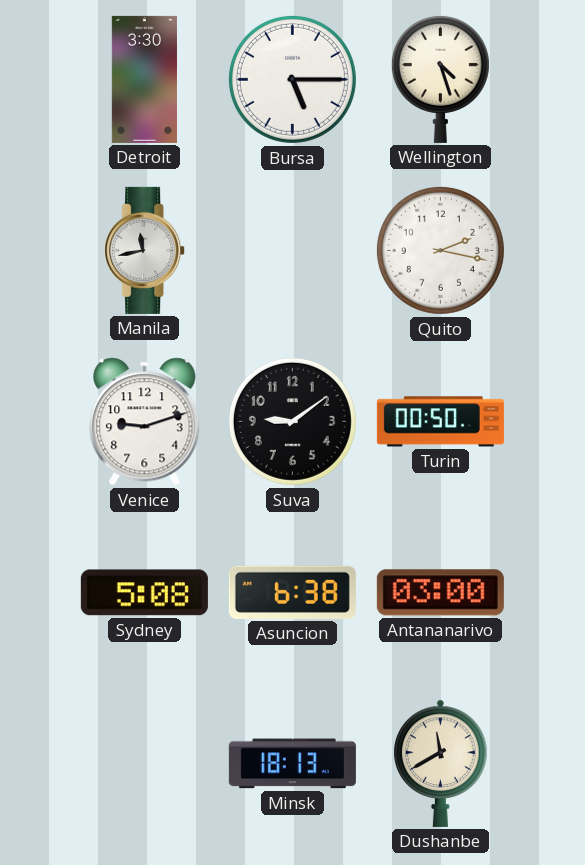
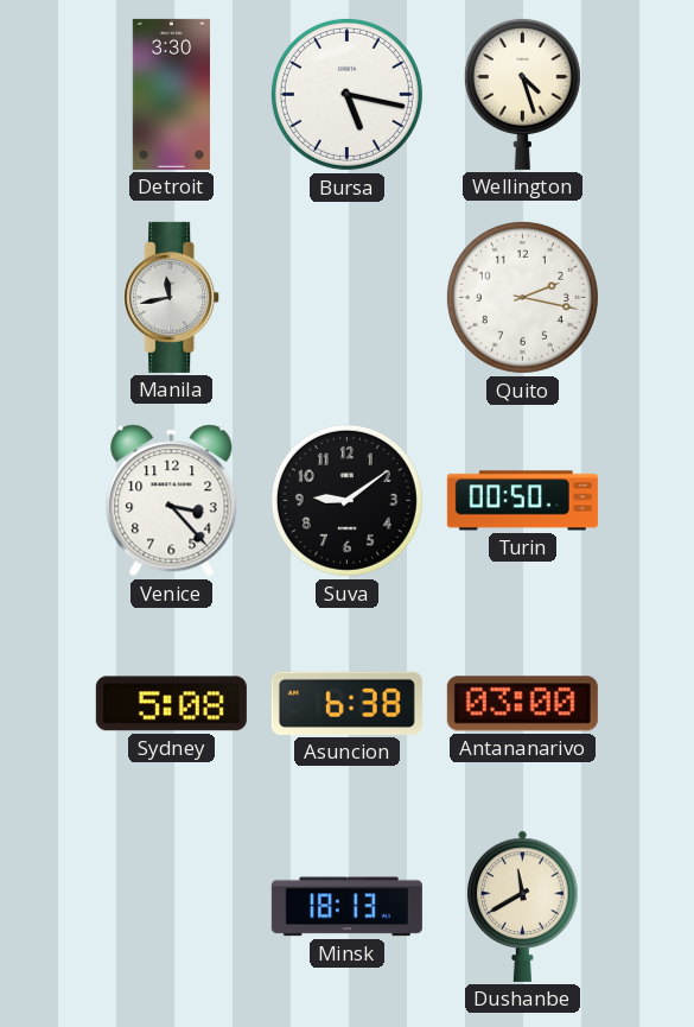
Bursa: 5:15 -> 5:17 (346, 94)
Venice: 9:12 -> 3:23 (172, 501)
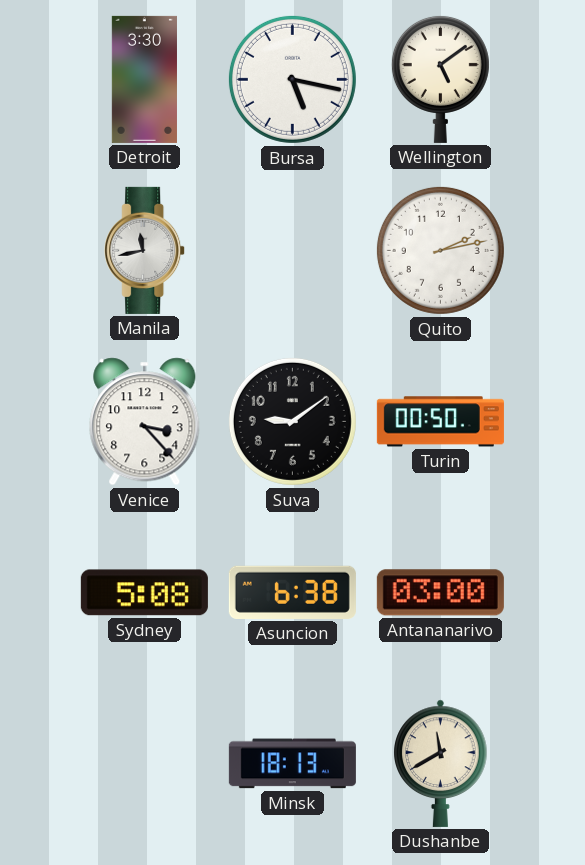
Wellington: 4:27 -> 5:09 (440, 79)
Quito: 2:17 -> 2:13 (440, 250)
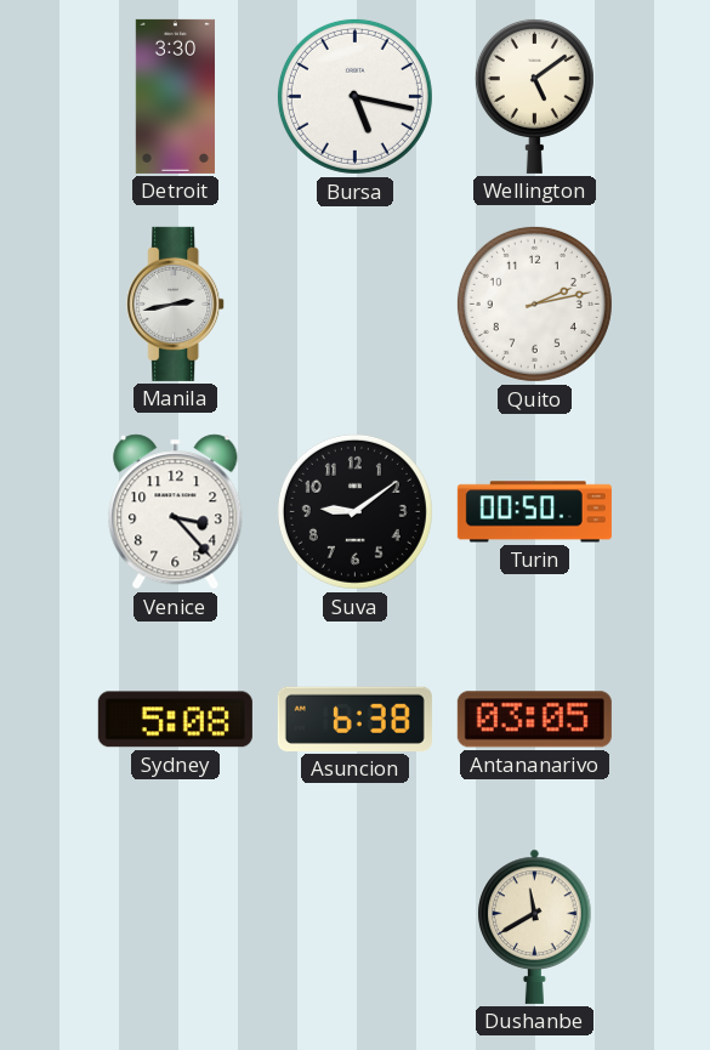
Manila: 11:43 -> 2:43 (176, 303)
Antananarivo: 03:00 -> 03:05 (534, 720)
Minsk: 18:13 -> none (292, 764)
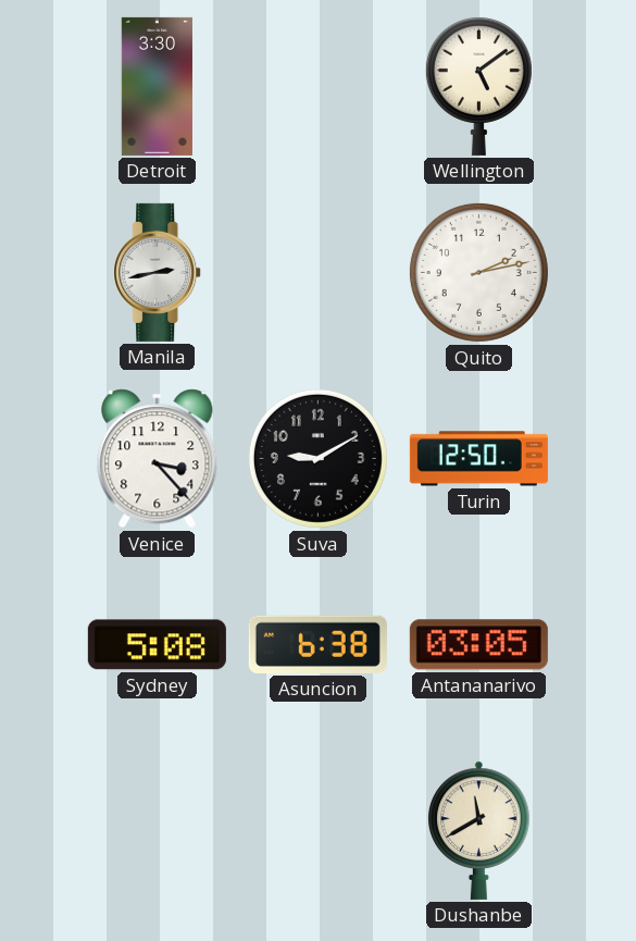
Bursa: 5:17 -> none (354, 96)
Suva: 9:09 -> 9:10 (317, 458)
Turin: 00:50 -> 12:50 (478, 459)
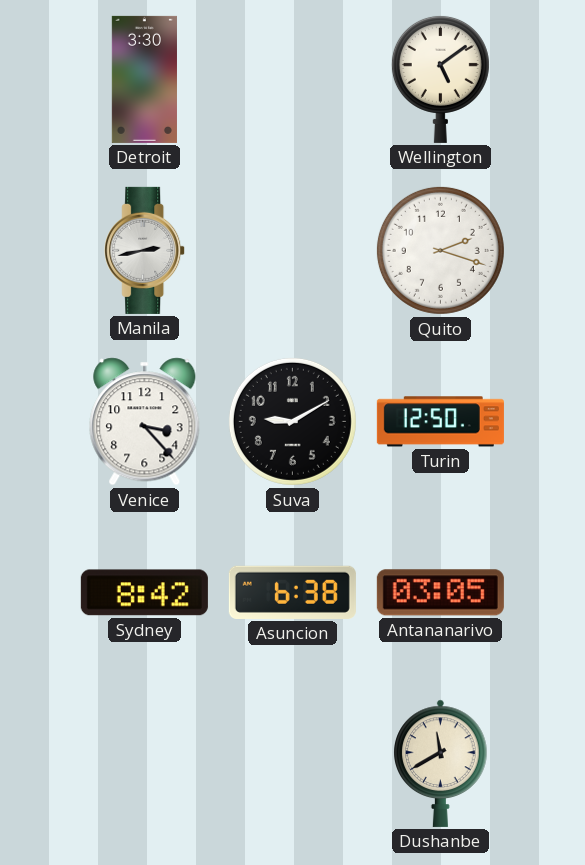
Quito: 2:13 -> 2:18 (440, 250)
Sydney: 5:08 -> 8:42 (144, 593)
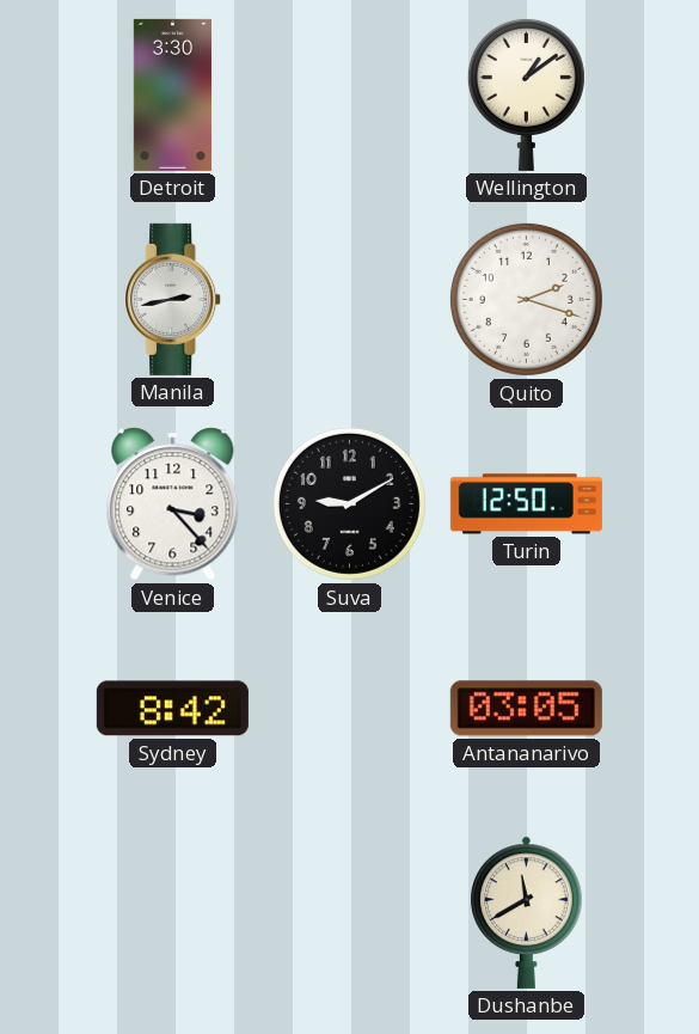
Wellington: 5:09 -> 1:09 (526, 94)
Asuncion: 6:38 -> none (292, 592)
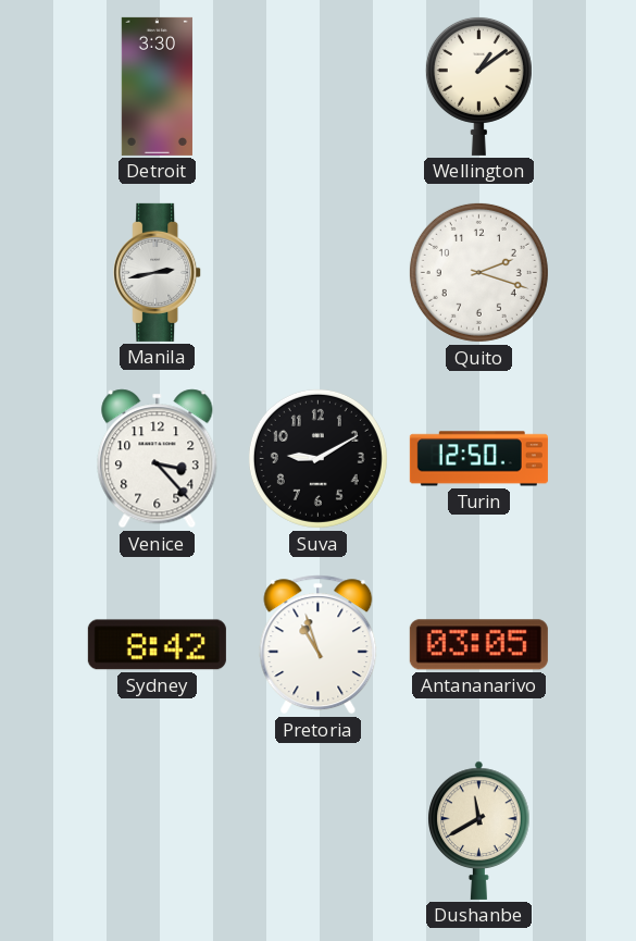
Pretoria: none -> 10:57 (319, 645)
